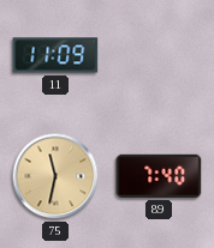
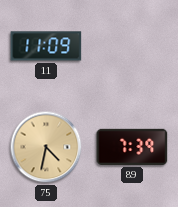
75: 11:32 -> 4:32 (46, 147)
89: 7:40 -> 7:39 (132, 147)
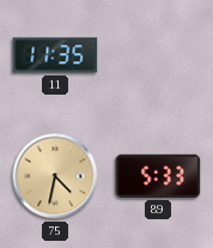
11: 11:09 -> 11:35 (55, 55)
89: 7:39 -> 5:33 (158, 176)
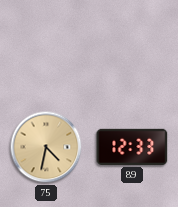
11: 11:35 -> none (55, 55)
89: 5:33 -> 12:33 (132, 147)
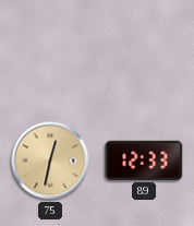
75: 4:32 -> 12:32 (50, 160)
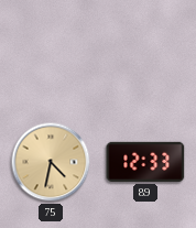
75: 12:32 -> 4:32 (51, 162)
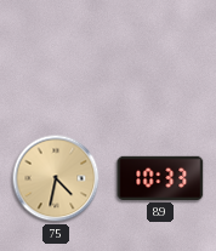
89: 12:33 -> 10:33 (160, 178)
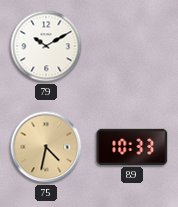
79: none -> 10:10 (46, 46)
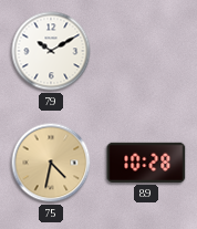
89: 10:33 -> 10:28 (146, 163)
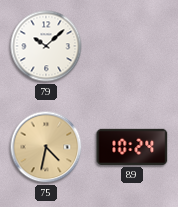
79: 10:10 -> 10:08 (46, 46)
89: 10:28 -> 10:24 (132, 147)
